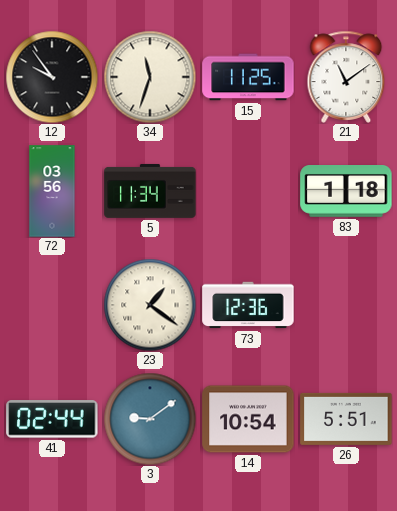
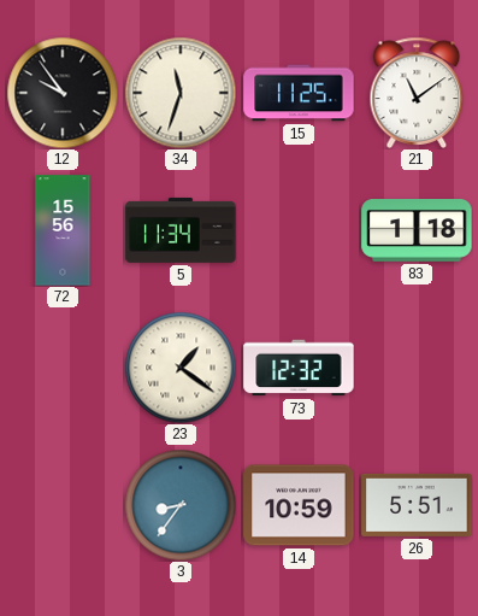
72: 03:56 -> 15:56 (63, 230)
73: 12:36 -> 12:32 (299, 368)
41: 02:44 -> none (52, 419)
3: 9:09 -> 8:36 (181, 505)
14: 10:54 -> 10:59 (299, 505)
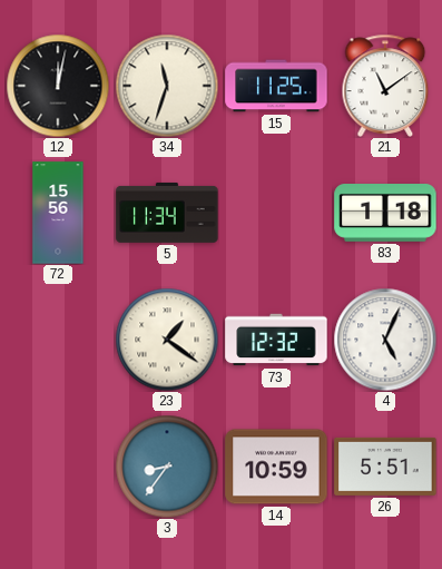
12: 9:54 -> 12:02 (58, 86)
4: none -> 5:04 (385, 340)
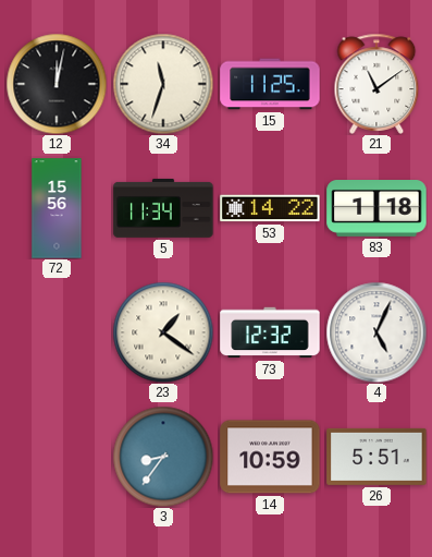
53: none -> 14:22 (270, 208)
